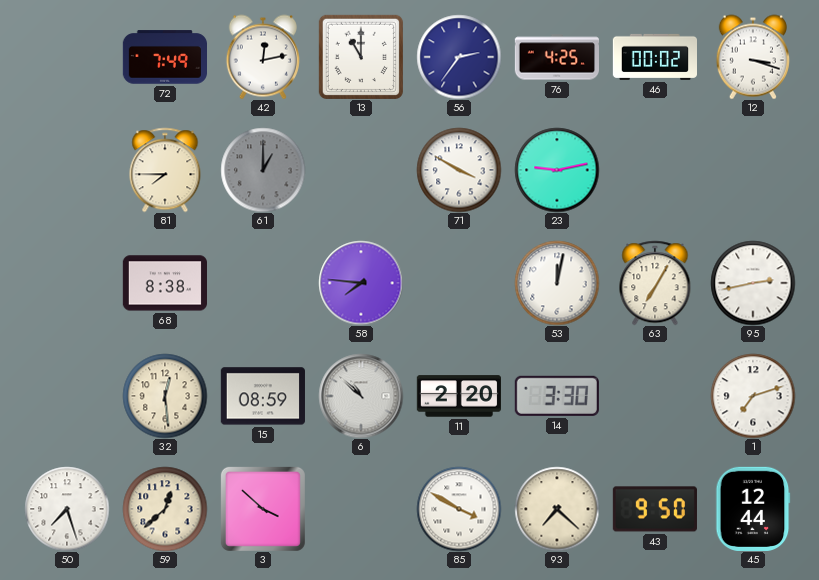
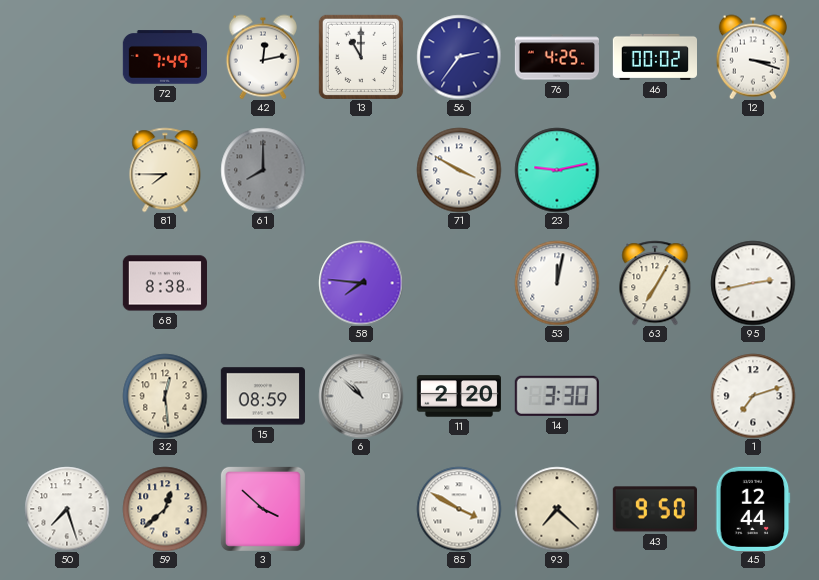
61: 1:00 -> 8:00 (263, 170)
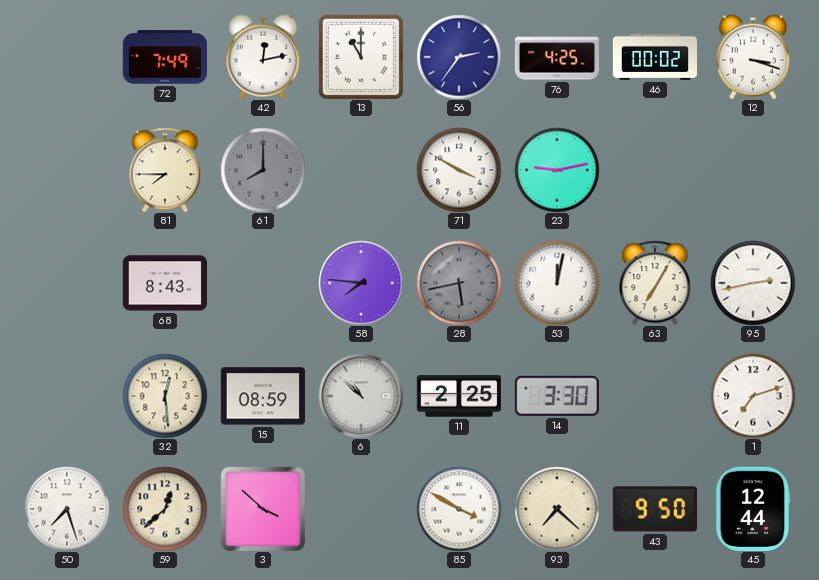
68: 8:38 -> 8:43 (164, 283)
28: none -> 5:43 (459, 283)
11: 2:20 -> 2:25 (458, 396)
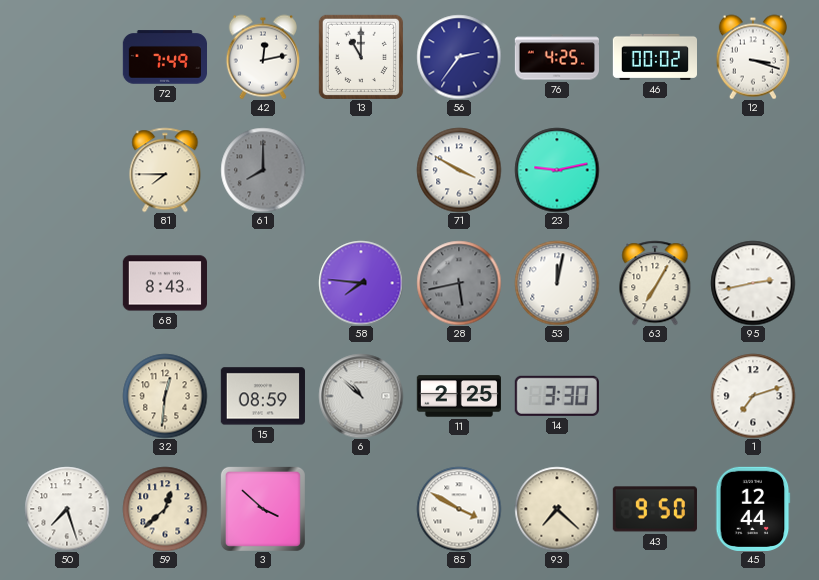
32: 12:29 -> 12:31 (165, 396)
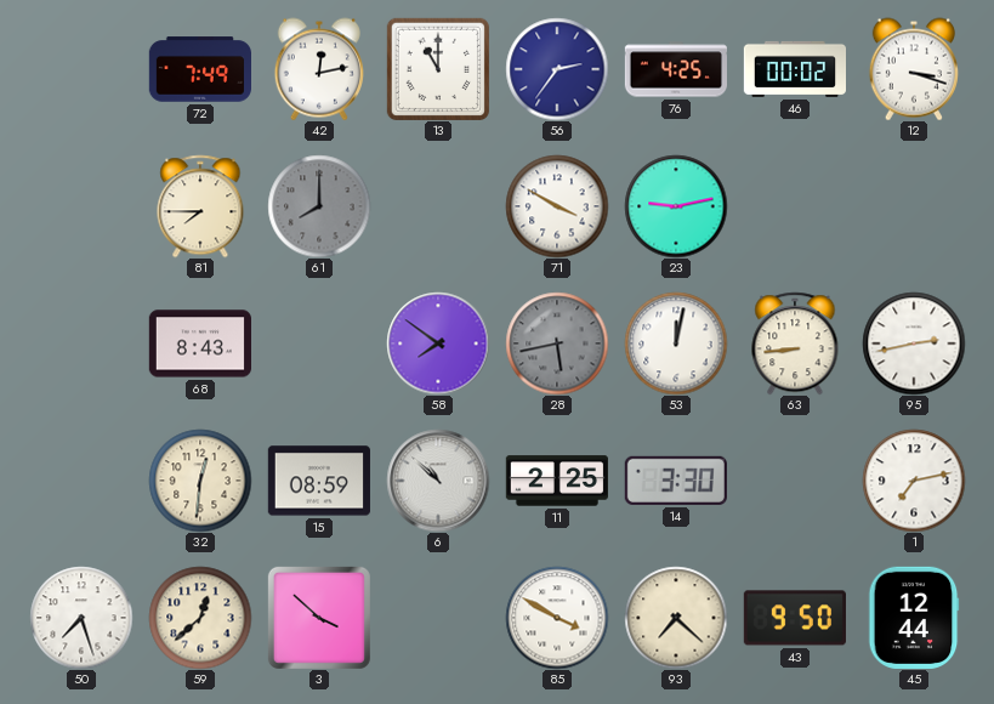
58: 7:46 -> 7:51 (438, 344)
63: 7:05 -> 8:44 (795, 344)
1: 7:12 -> 7:13 (914, 481)
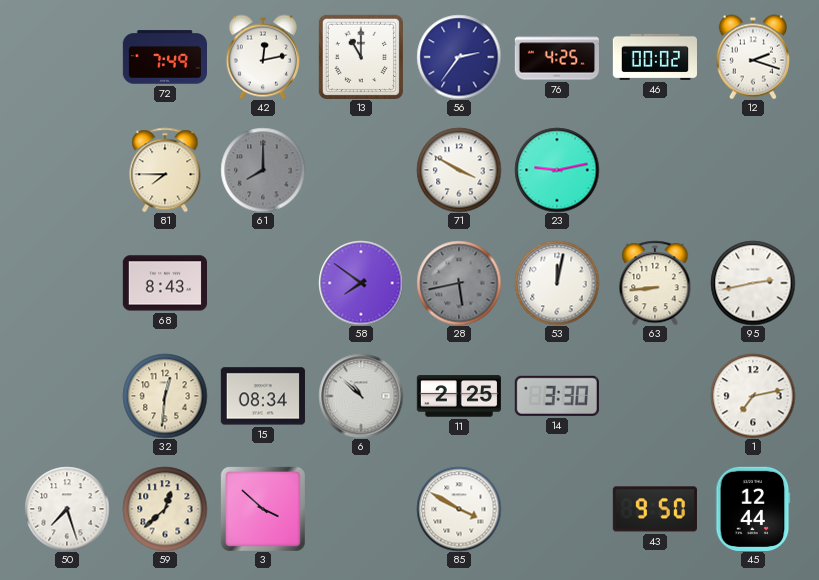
12: 3:18 -> 2:18 (753, 57)
15: 08:59 -> 08:34 (263, 396)
93: 7:22 -> none (676, 618)
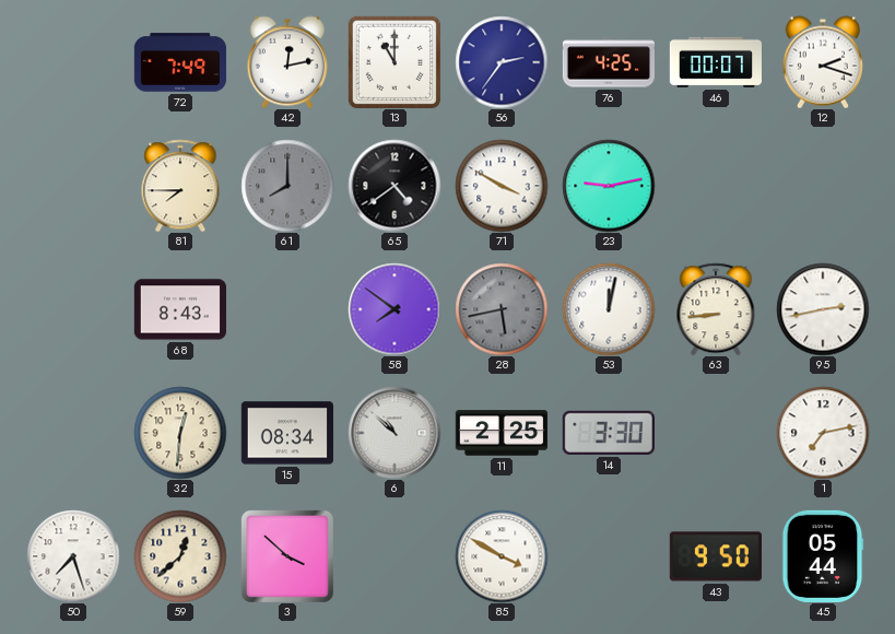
46: 00:02 -> 00:07 (715, 62)
65: none -> 4:39 (394, 186)
45: 12:44 -> 05:44 (823, 556)
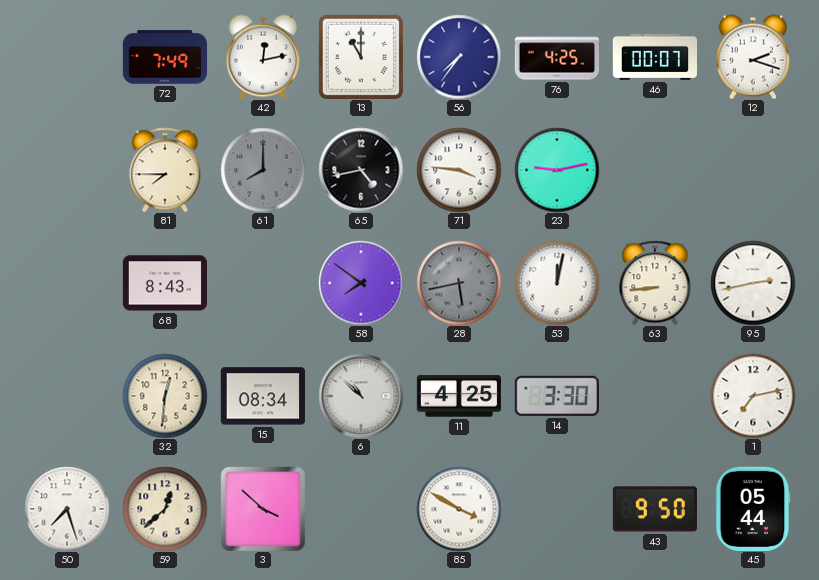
56: 2:36 -> 7:36 (459, 57)
65: 4:39 -> 4:43 (361, 170)
71: 3:50 -> 3:46 (459, 170)
11: 2:25 -> 4:25 (458, 396)
